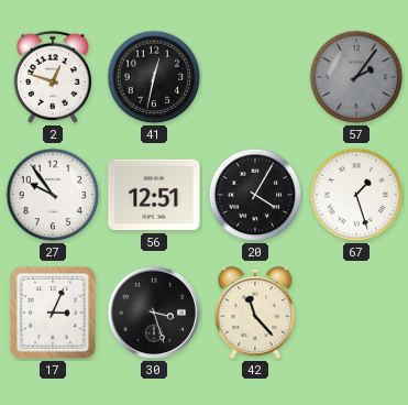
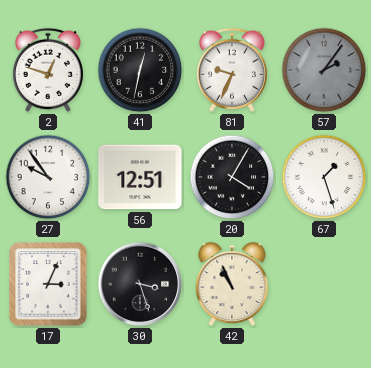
81: none -> 9:34 (232, 70)
42: 11:23 -> 10:56 (232, 285)
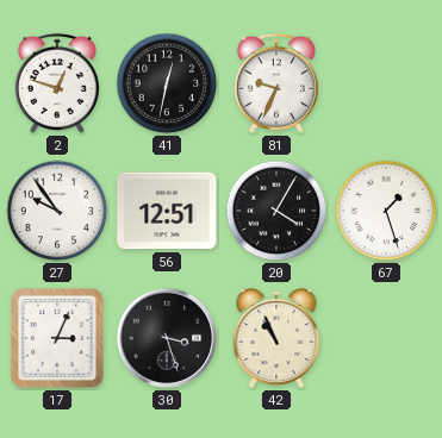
57: 2:06 -> none (324, 70)
